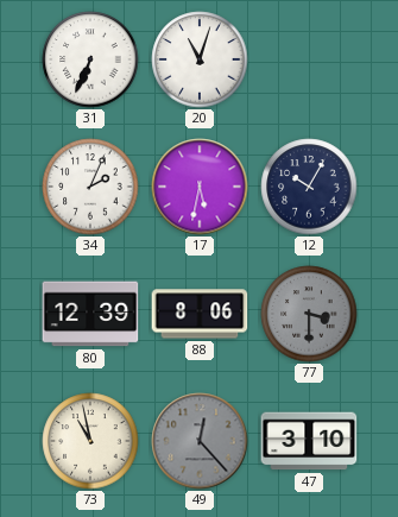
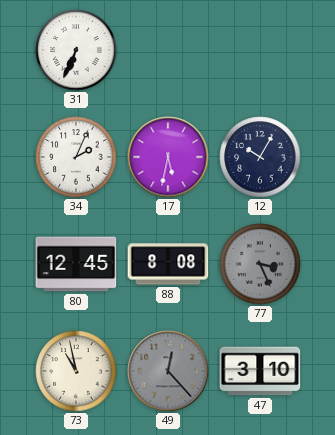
20: 11:03 -> none (200, 59)
80: 12:39 -> 12:45 (76, 264)
88: 8:06 -> 8:08 (168, 264)
77: 3:30 -> 3:26 (260, 264)
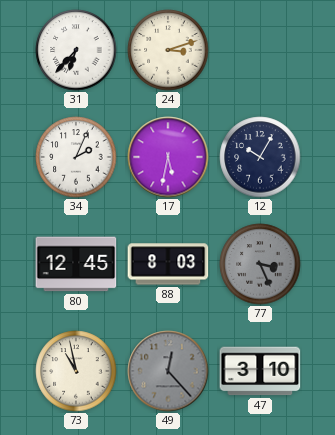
31: 6:34 -> 6:37 (76, 50)
24: none -> 3:12 (168, 50)
88: 8:08 -> 8:03 (168, 264)
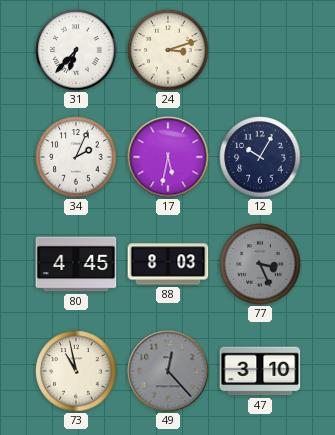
80: 12:45 -> 4:45 (76, 264)
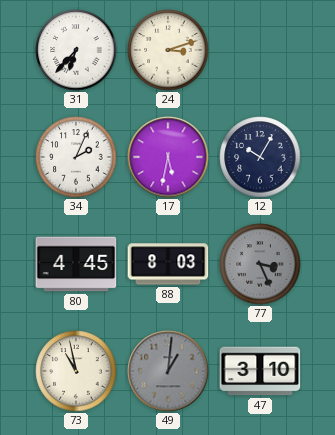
49: 12:23 -> 1:01 (168, 371)
